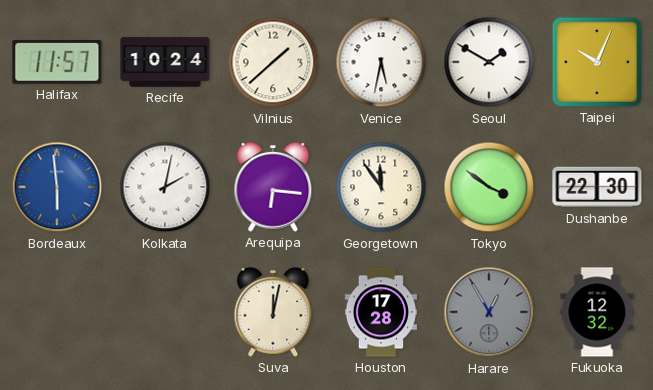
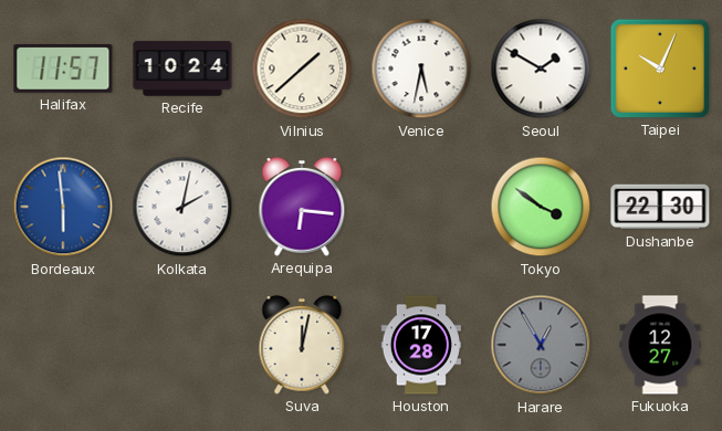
Georgetown: 11:54 -> none (381, 187)
Fukuoka: 12:32 -> 12:27 (660, 345)
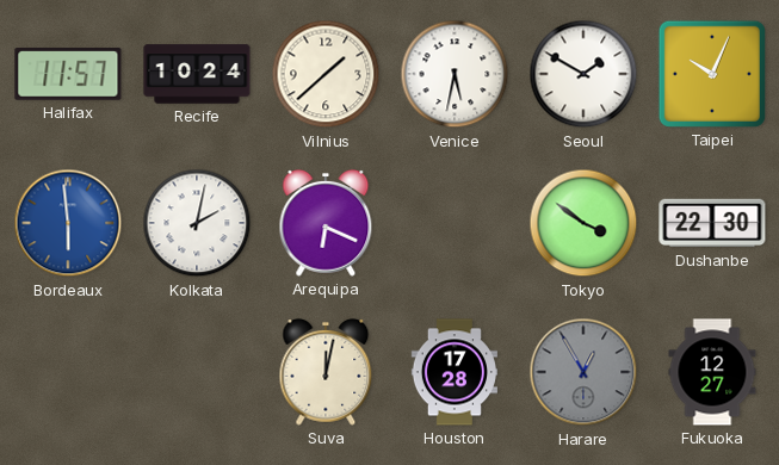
Arequipa: 6:16 -> 6:19 (326, 223)
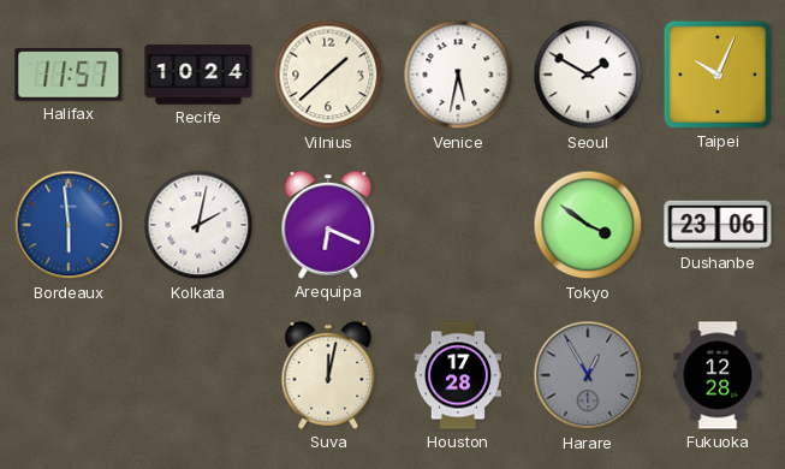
Dushanbe: 22:30 -> 23:06 (718, 225)
Fukuoka: 12:27 -> 12:28 (718, 375)
